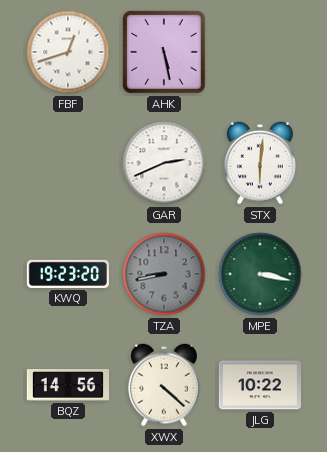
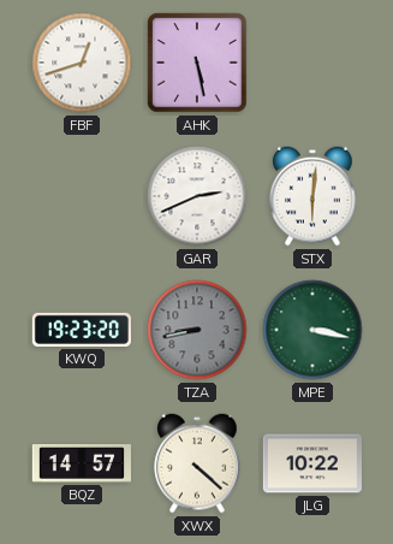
BQZ: 14:56 -> 14:57 (81, 465)
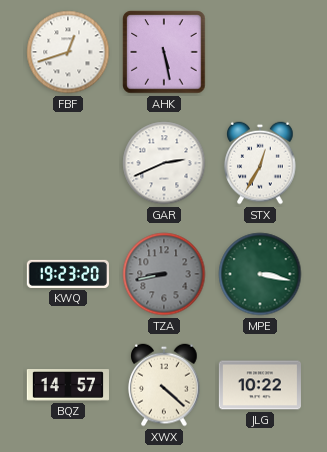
STX: 6:01 -> 12:35 (260, 163)
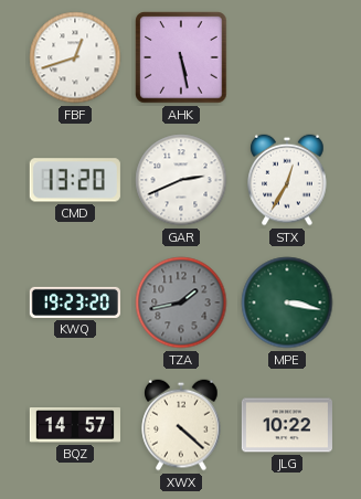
CMD: none -> 13:20 (75, 180)
TZA: 8:43 -> 1:43 (181, 302)
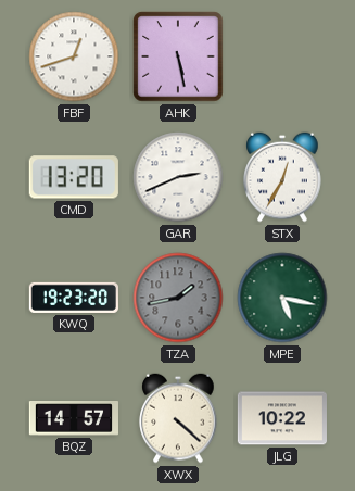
MPE: 3:17 -> 5:17 (282, 298)
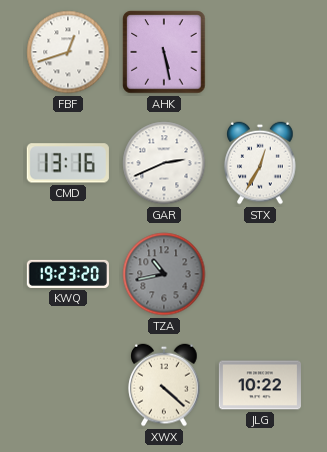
CMD: 13:20 -> 13:16 (68, 163)
TZA: 1:43 -> 10:43 (164, 274)
MPE: 5:17 -> none (282, 298)
BQZ: 14:57 -> none (73, 419)
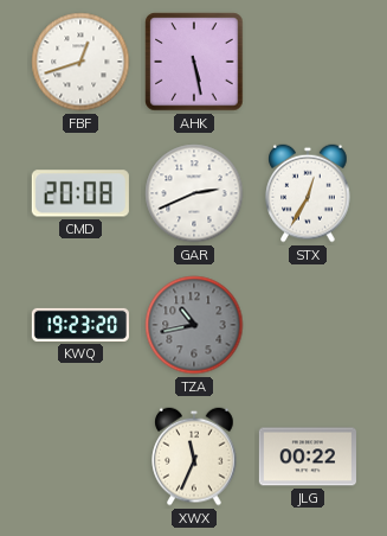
CMD: 13:16 -> 20:08 (80, 193)
XWX: 4:22 -> 11:34 (194, 457)
JLG: 10:22 -> 00:22 (308, 457)
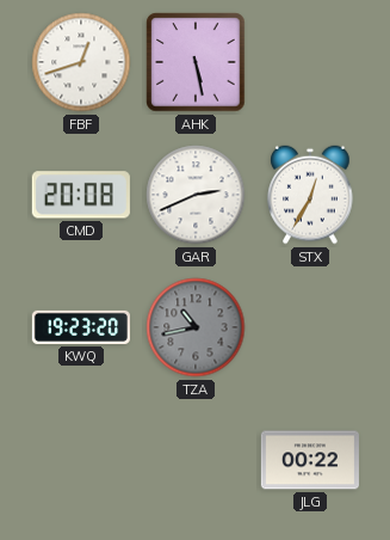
XWX: 11:34 -> none (194, 457)
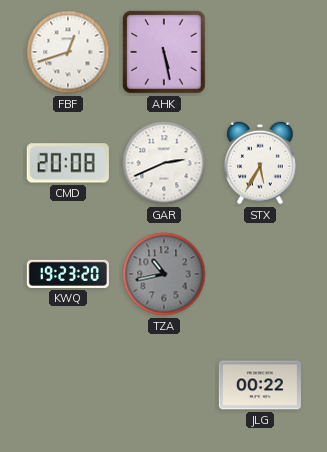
STX: 12:35 -> 5:35 (260, 163)
